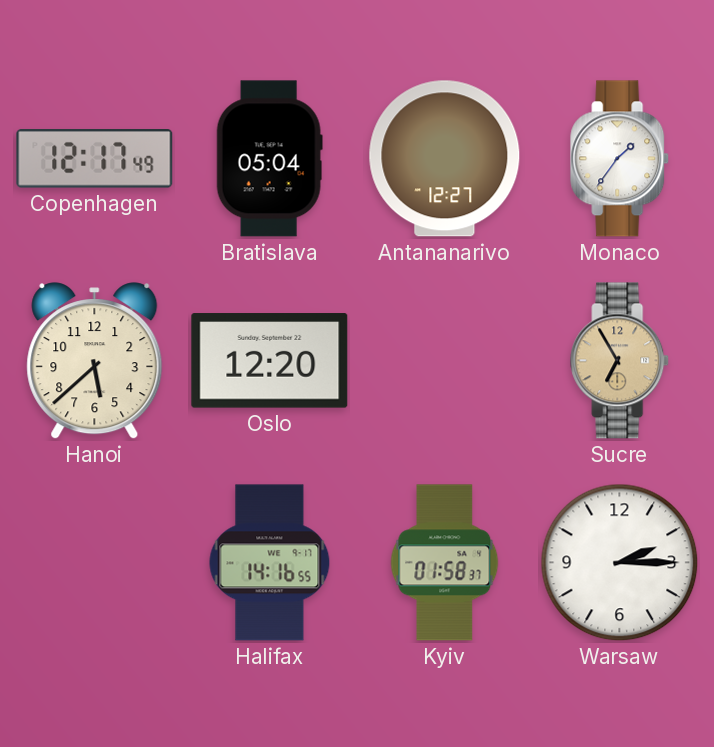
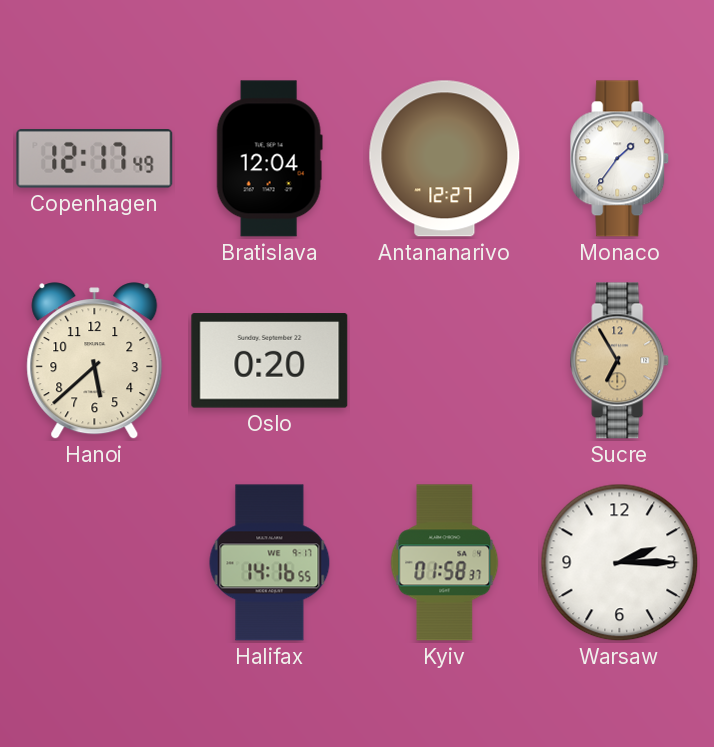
Bratislava: 05:04 -> 12:04 (269, 159)
Oslo: 12:20 -> 0:20 (270, 361)
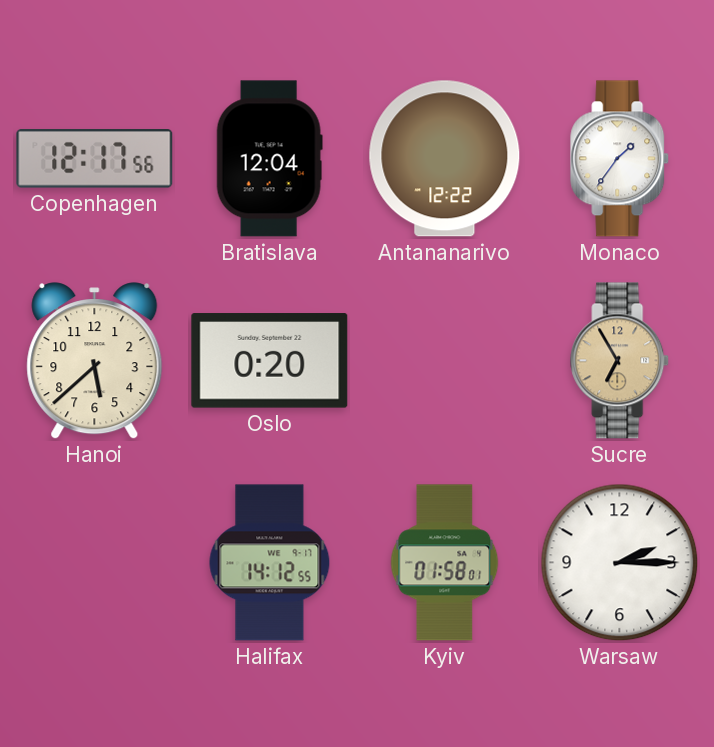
Copenhagen: 12:17:49 -> 12:17:56 (95, 159)
Antananarivo: 12:27 -> 12:22 (445, 159)
Halifax: 14:16 -> 14:12 (270, 563)
Kyiv: 01:58:37 -> 01:58:01 (445, 563)
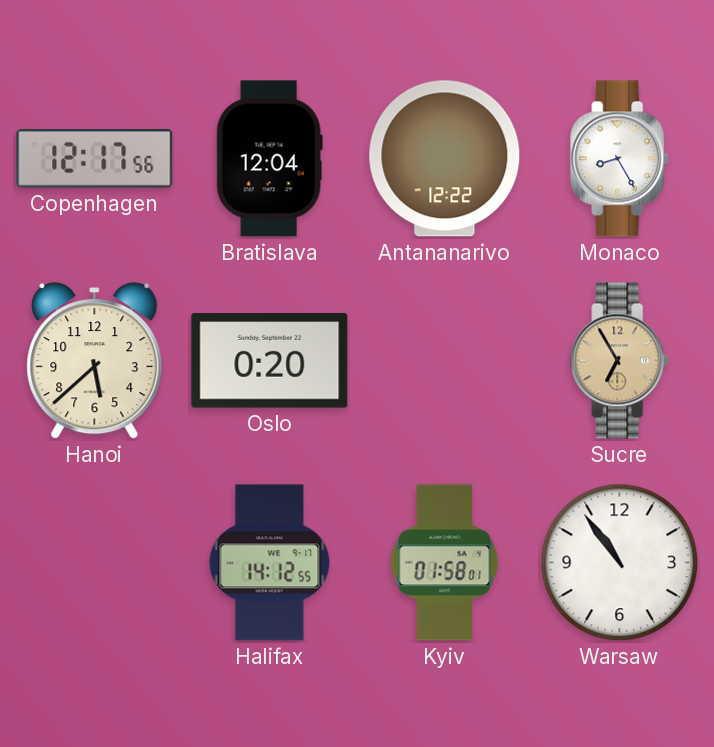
Monaco: 1:36 -> 8:25 (620, 159)
Warsaw: 2:15 -> 10:54 (620, 563)
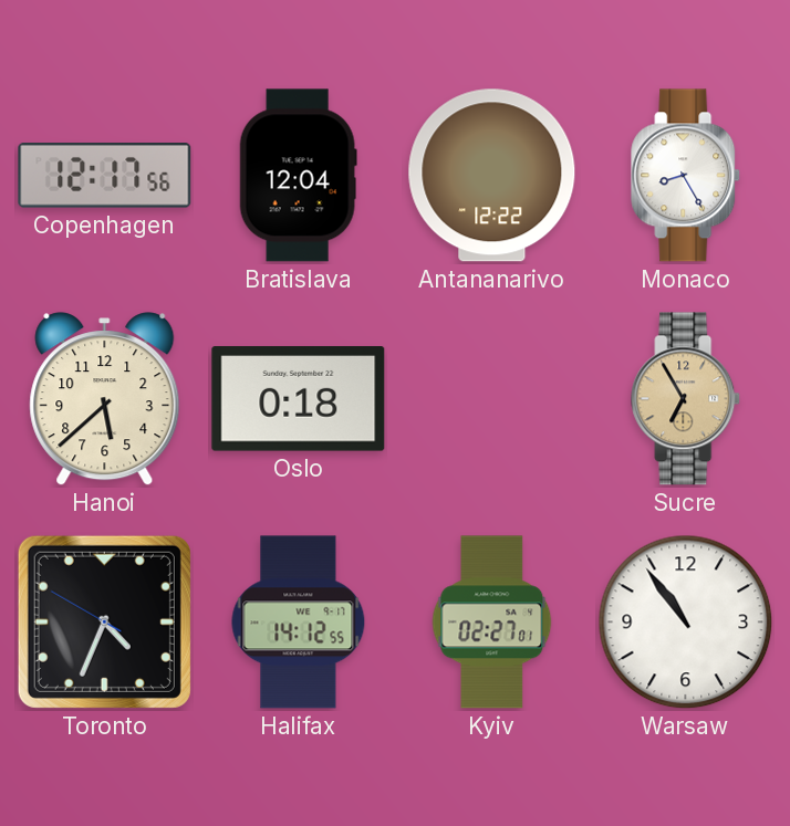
Oslo: 0:20 -> 0:18 (299, 399)
Toronto: none -> 4:33 (104, 621)
Kyiv: 01:58 -> 02:27 (492, 623)
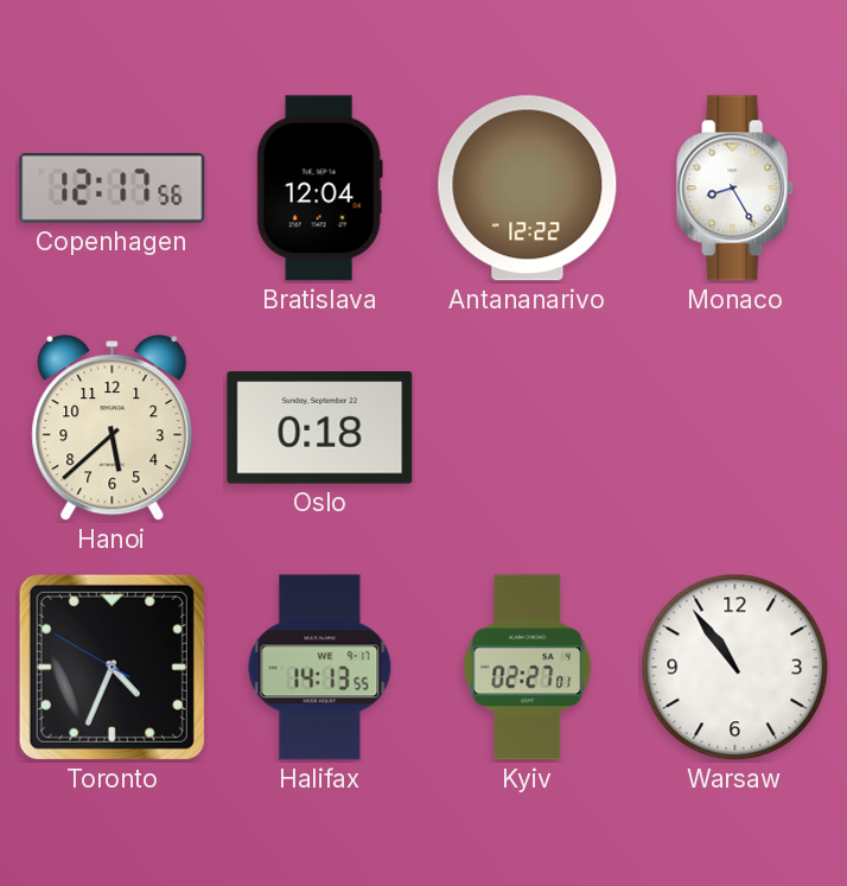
Sucre: 6:55 -> none (686, 399)
Halifax: 14:12 -> 14:13 (320, 668)
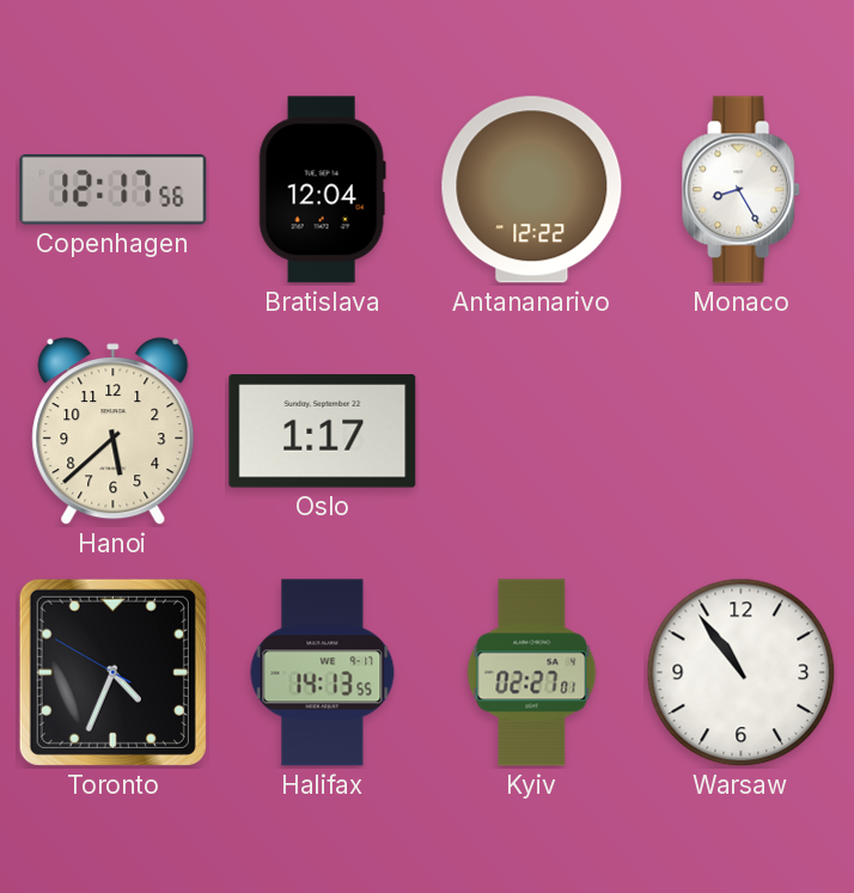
Oslo: 0:18 -> 1:17 (323, 432)
